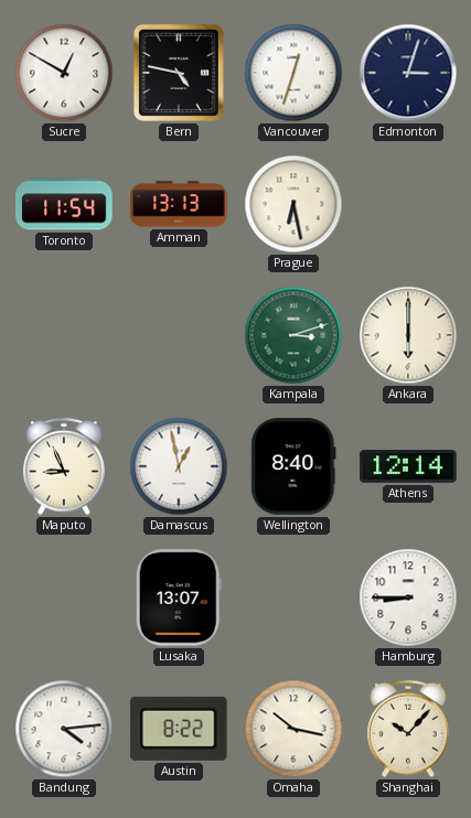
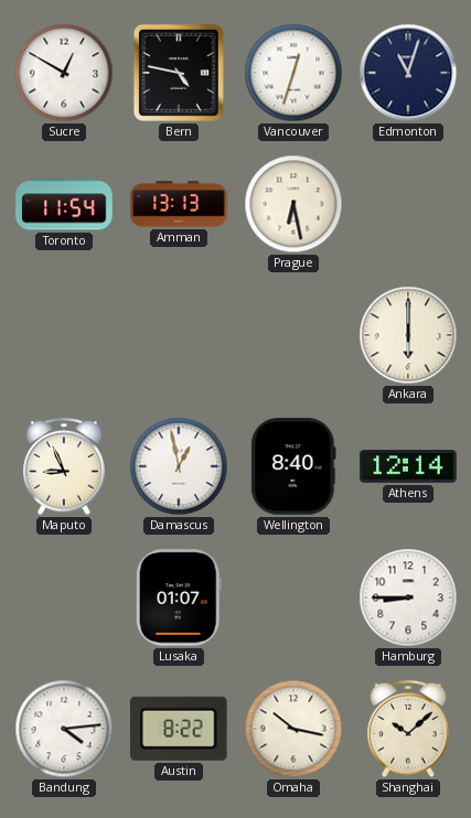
Edmonton: 3:03 -> 11:03 (408, 73)
Kampala: 3:12 -> none (293, 335)
Lusaka: 13:07 -> 01:07 (179, 598)
Shanghai: 10:07 -> 10:08 (408, 729)
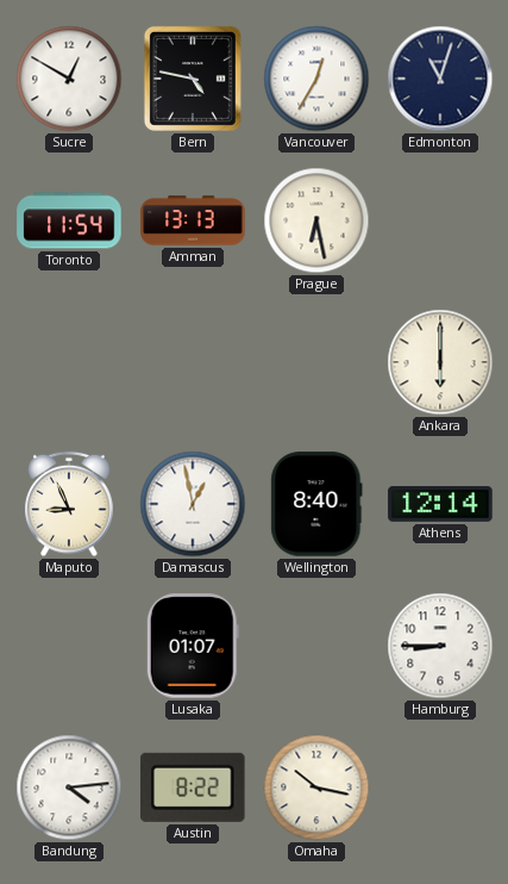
Vancouver: 12:33 -> 12:35 (316, 79)
Shanghai: 10:08 -> none (408, 729)
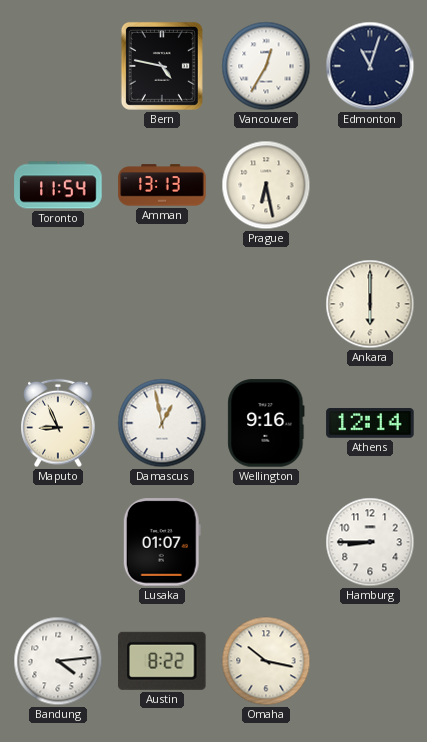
Sucre: 12:50 -> none (69, 79)
Wellington: 8:40 -> 9:16 (266, 423)
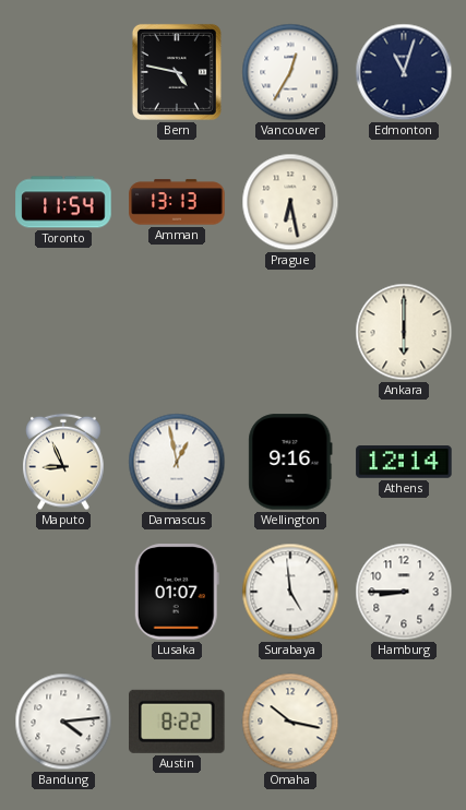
Surabaya: none -> 4:59 (290, 592)
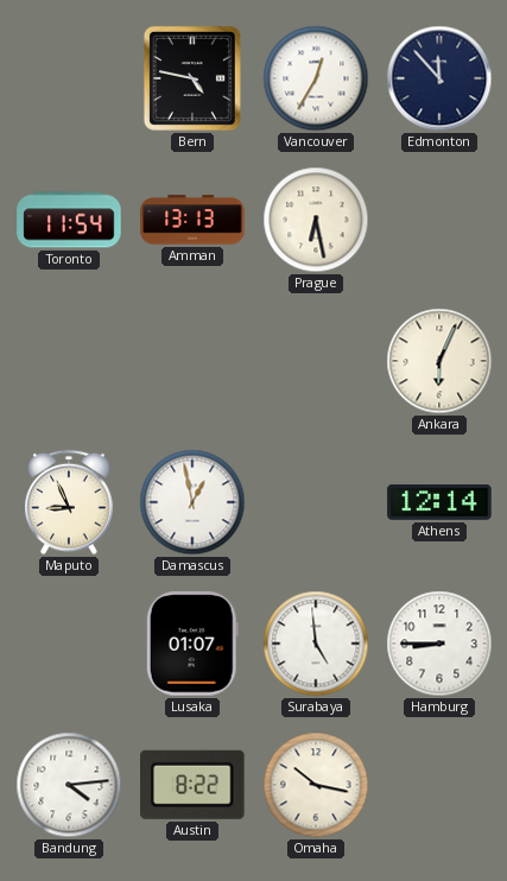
Edmonton: 11:03 -> 11:53 (439, 78)
Ankara: 6:00 -> 6:04 (439, 361)
Wellington: 9:16 -> none (290, 462)
